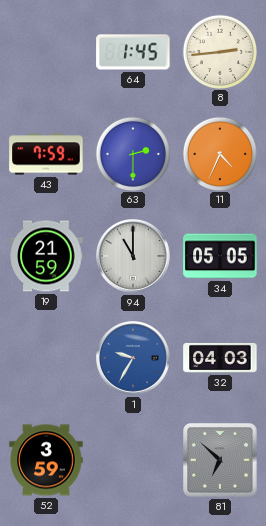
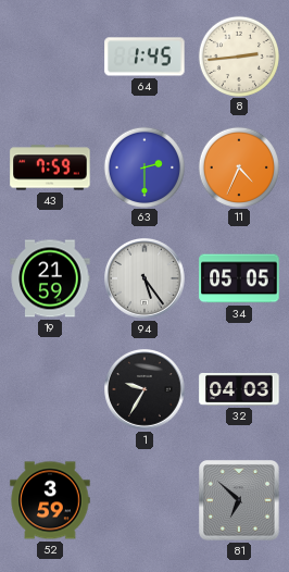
94: 11:00 -> 5:24 (146, 279)
1 dial: blue -> black (146, 390)
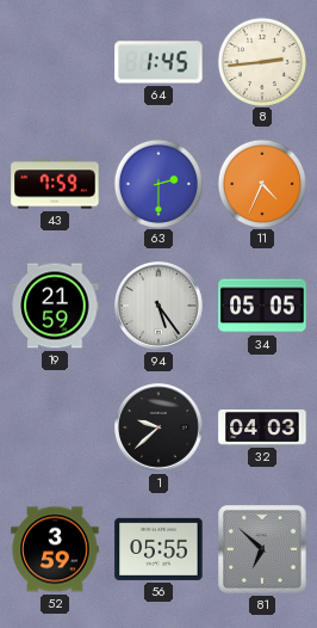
1: 9:35 -> 9:38 (160, 429)
56: none -> 05:55 (158, 549)
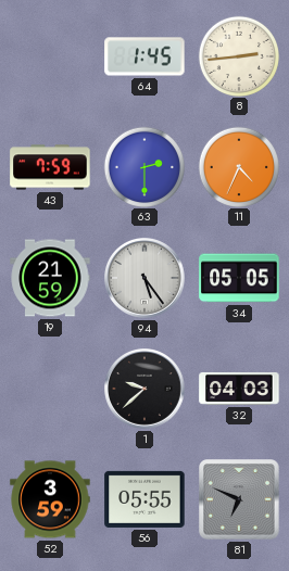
81: 6:52 -> 6:49 (239, 499)
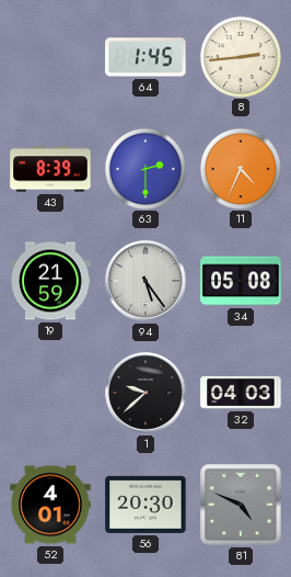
43: 7:59 -> 8:39 (50, 169)
34: 05:05 -> 05:08 (241, 281)
52: 3:59 -> 4:01 (50, 505)
56: 05:55 -> 20:30 (145, 505)
81: 6:49 -> 4:49 (241, 505)
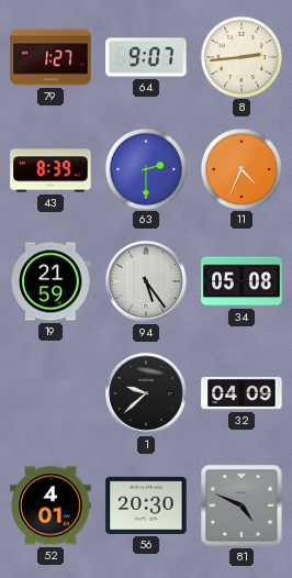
79: none -> 1:27 (50, 57)
64: 1:45 -> 9:07 (146, 57)
32: 04:03 -> 04:09 (242, 393)
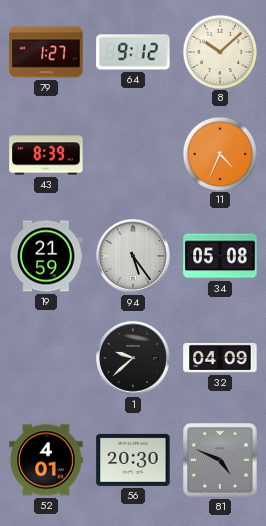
64: 9:07 -> 9:12 (133, 52)
8: 2:44 -> 10:08 (219, 51)
63: 2:30 -> none (145, 168)
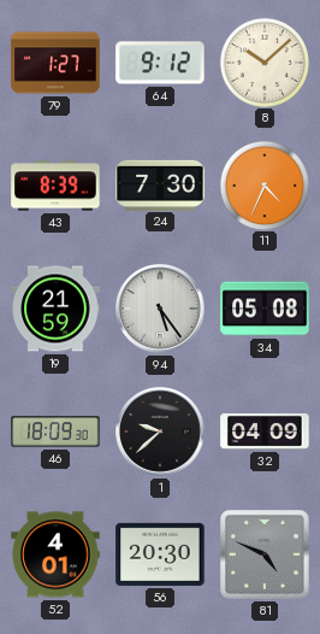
24: none -> 7:30 (160, 184)
46: none -> 18:09 (55, 432)
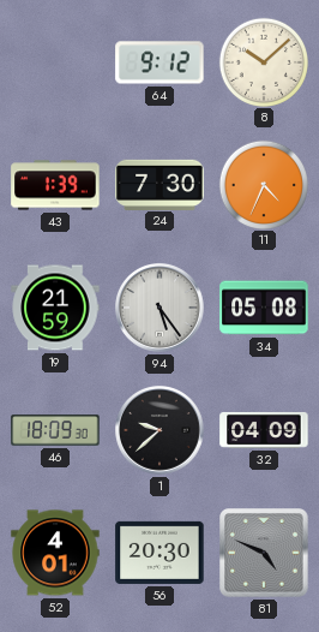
79: 1:27 -> none (55, 63)
43: 8:39 -> 1:39 (55, 185)
